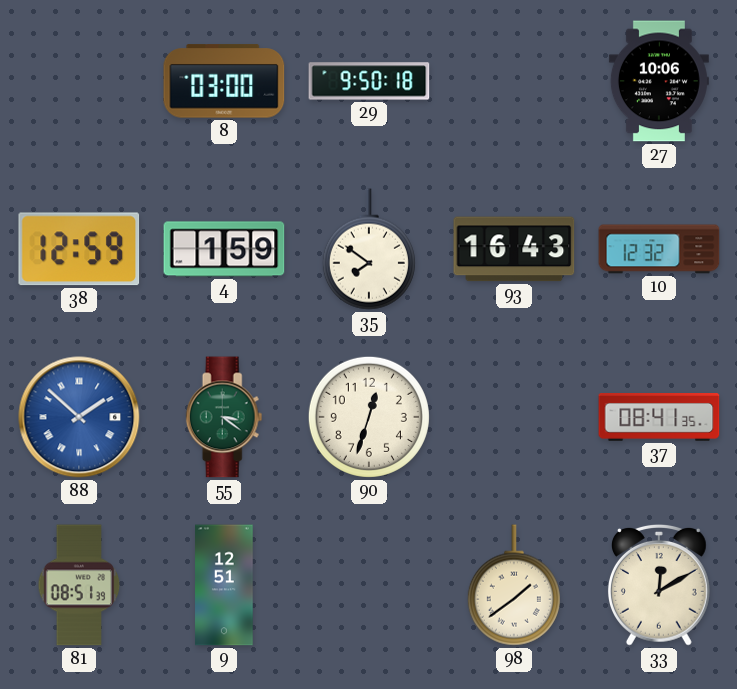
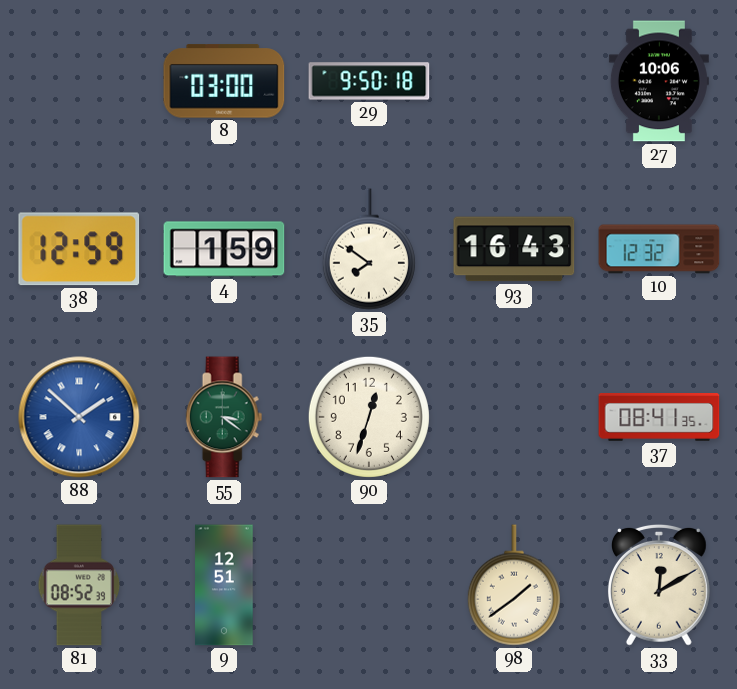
81: 08:51 -> 08:52 (79, 585)
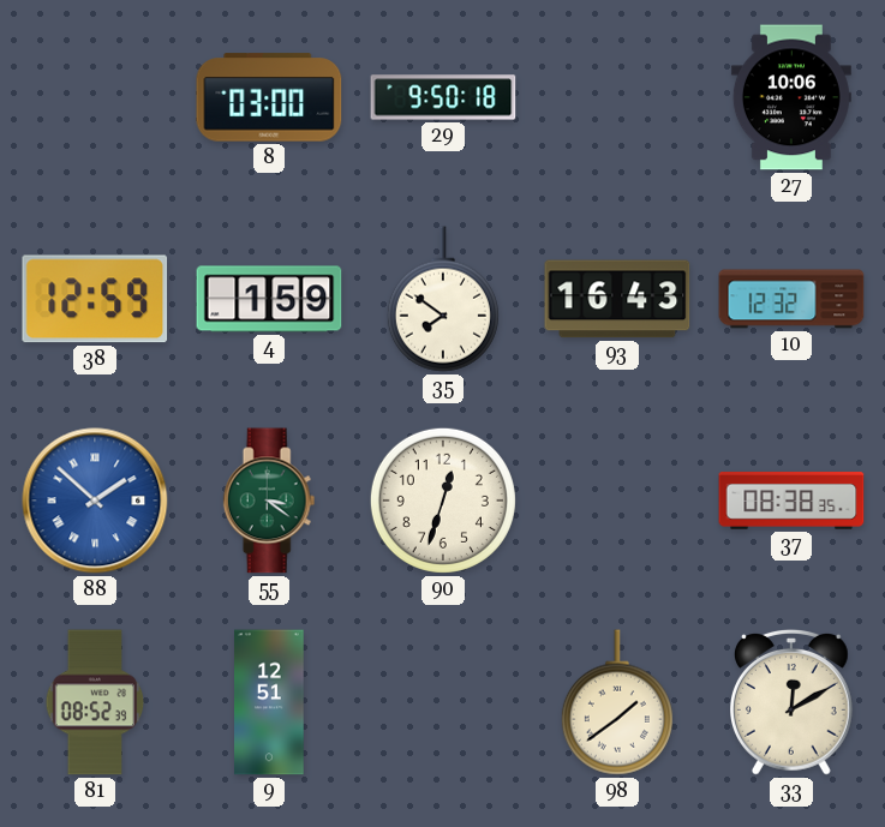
37: 08:41 -> 08:38 (791, 501)
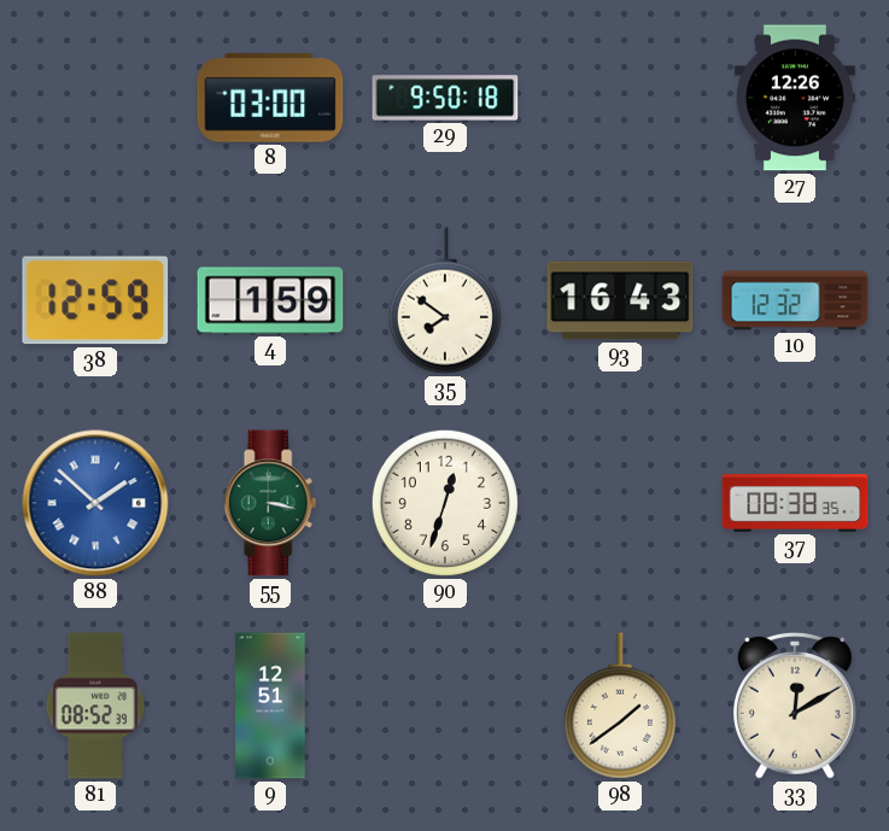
27: 10:06 -> 12:26 (795, 98)
55: 3:21 -> 3:17 (270, 503)
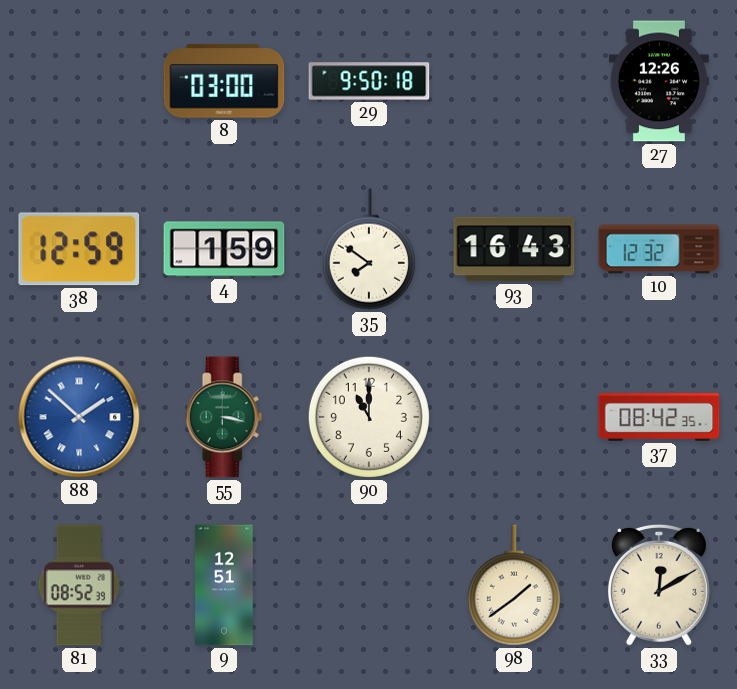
90: 12:33 -> 11:00 (369, 417)
37: 08:38 -> 08:42 (659, 417)
